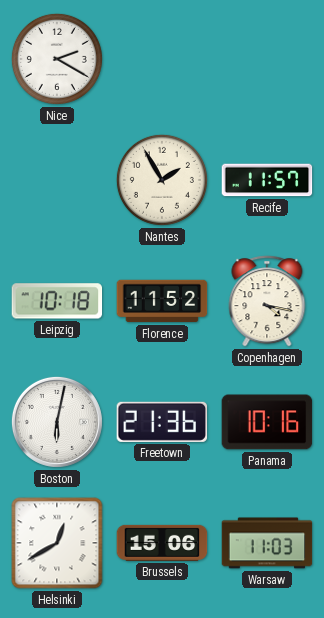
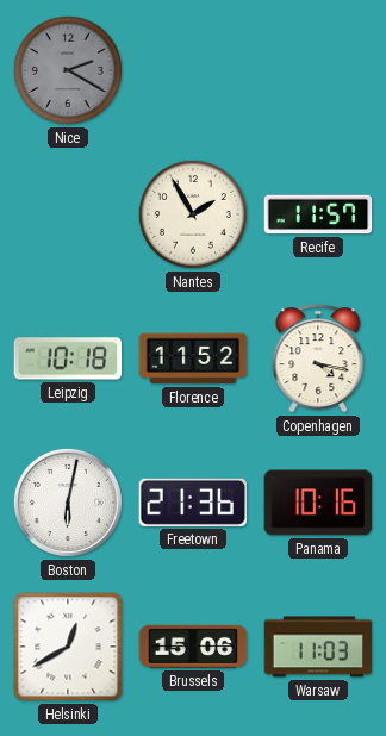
Nice dial: white -> grey (68, 70)
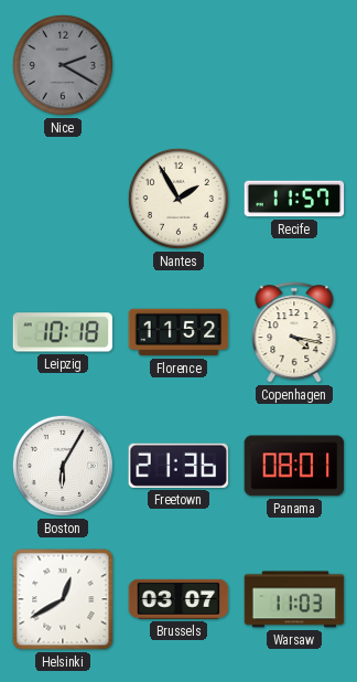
Boston: 6:02 -> 6:05 (63, 466)
Panama: 10:16 -> 08:01 (294, 466)
Brussels: 15:06 -> 03:07 (178, 599)
